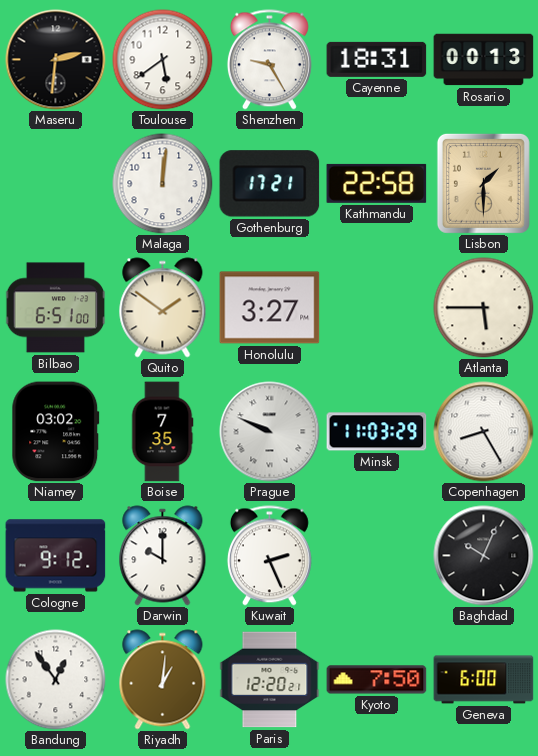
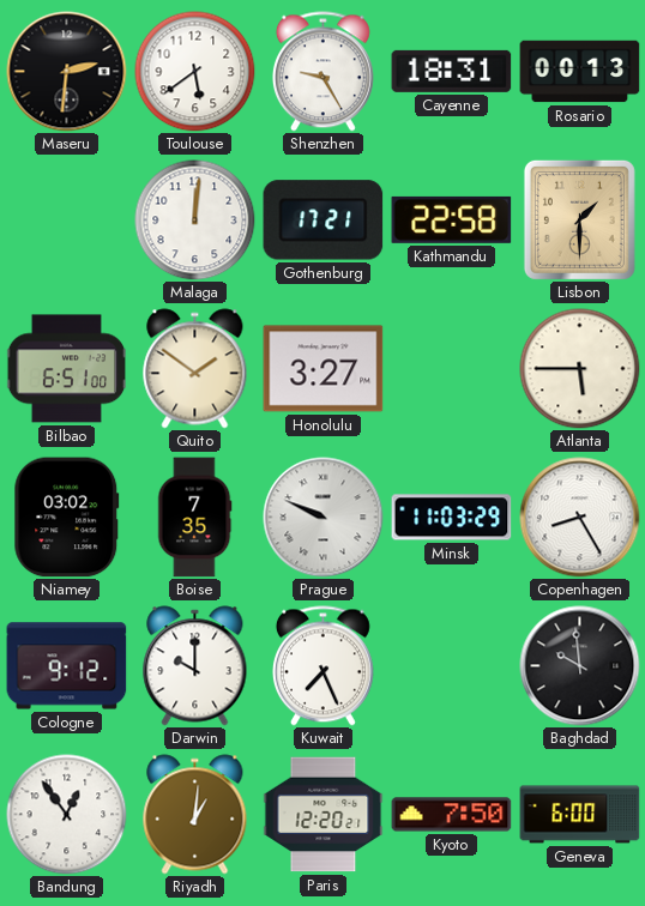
Kuwait: 2:26 -> 7:26 (322, 666)
Baghdad: 10:04 -> 9:59 (580, 666)
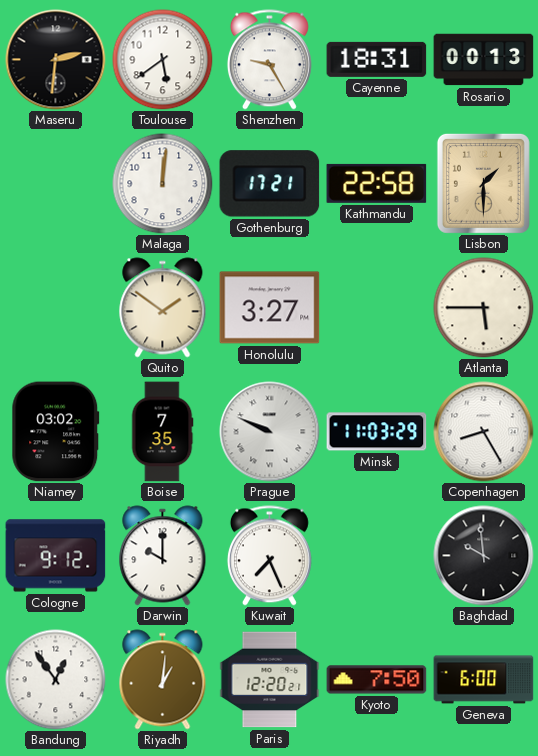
Bilbao: 6:51 -> none (66, 369)
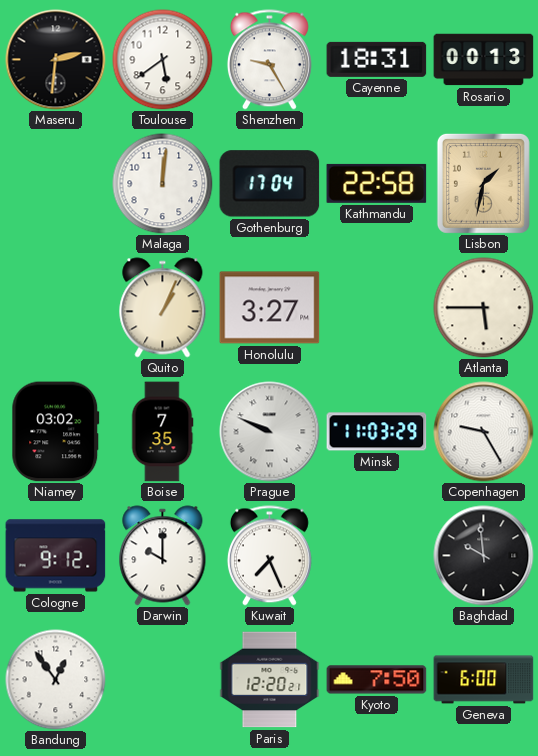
Gothenburg: 17:21 -> 17:04 (270, 184)
Lisbon: 1:30 -> 1:32 (483, 183)
Quito: 1:51 -> 1:04 (163, 308)
Copenhagen: 8:25 -> 9:25 (484, 432)
Riyadh: 1:01 -> none (163, 680)
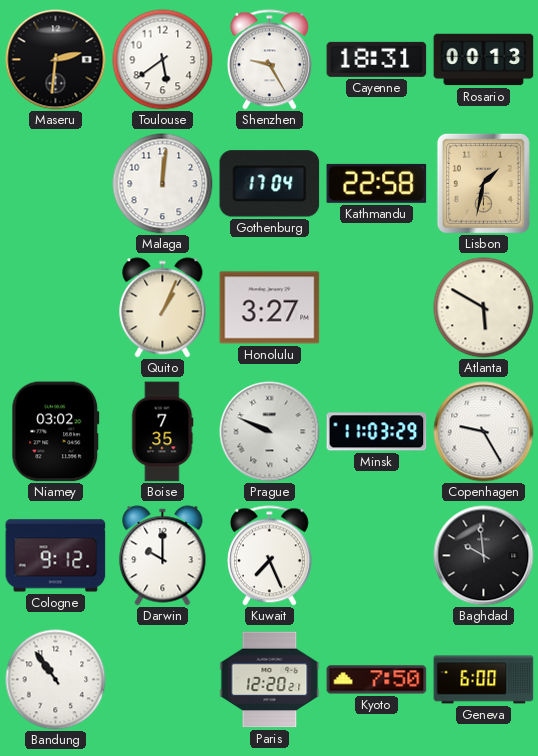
Atlanta: 5:45 -> 5:50 (484, 308)
Bandung: 12:54 -> 10:54 (56, 680)
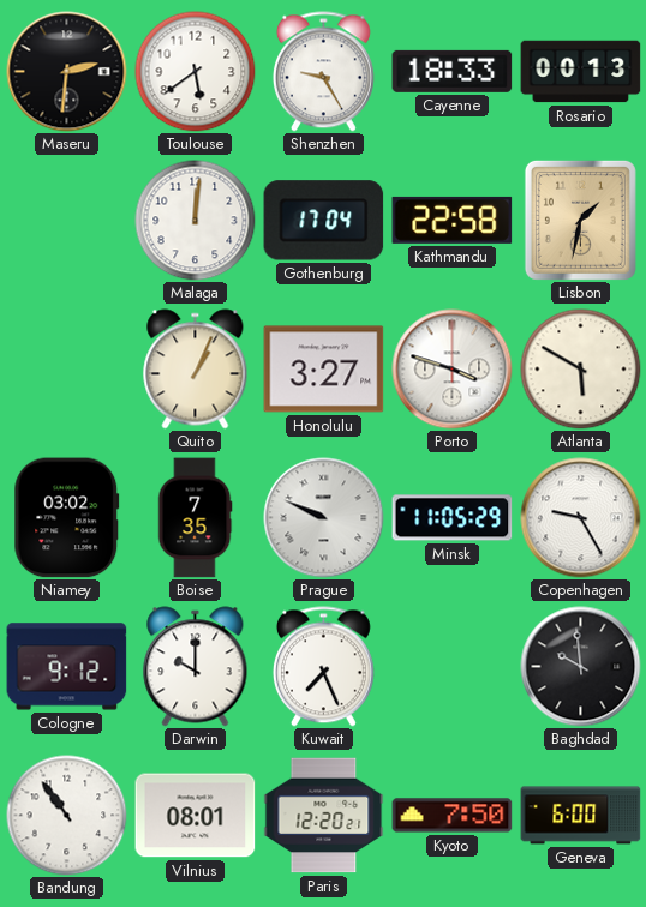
Cayenne: 18:31 -> 18:33 (453, 71)
Porto: none -> 3:48 (453, 370)
Minsk: 11:03 -> 11:05 (453, 518)
Vilnius: none -> 08:01 (196, 816)
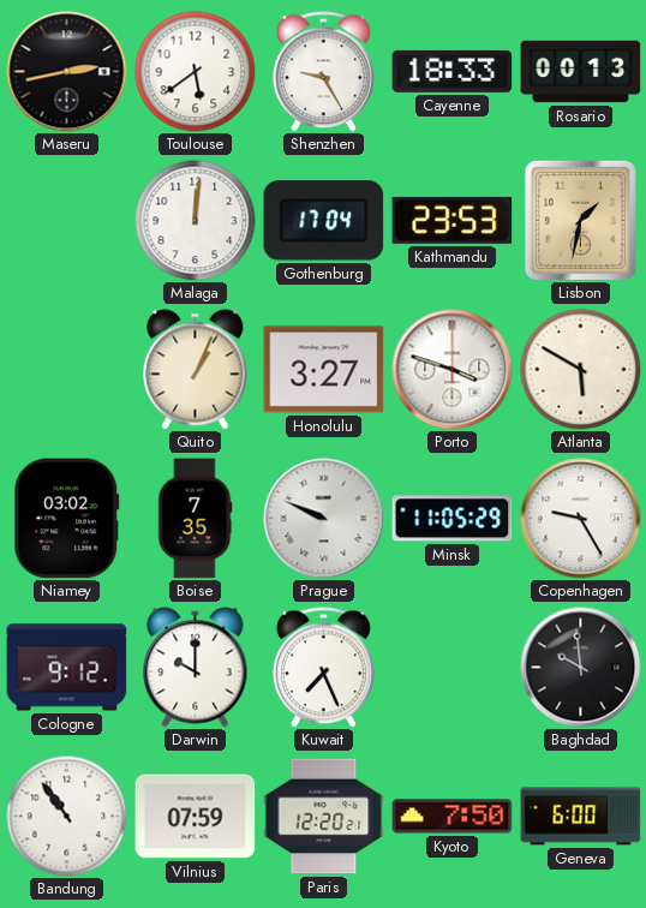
Maseru: 2:31 -> 2:43 (67, 72)
Kathmandu: 22:58 -> 23:53 (453, 220)
Vilnius: 08:01 -> 07:59 (196, 817)
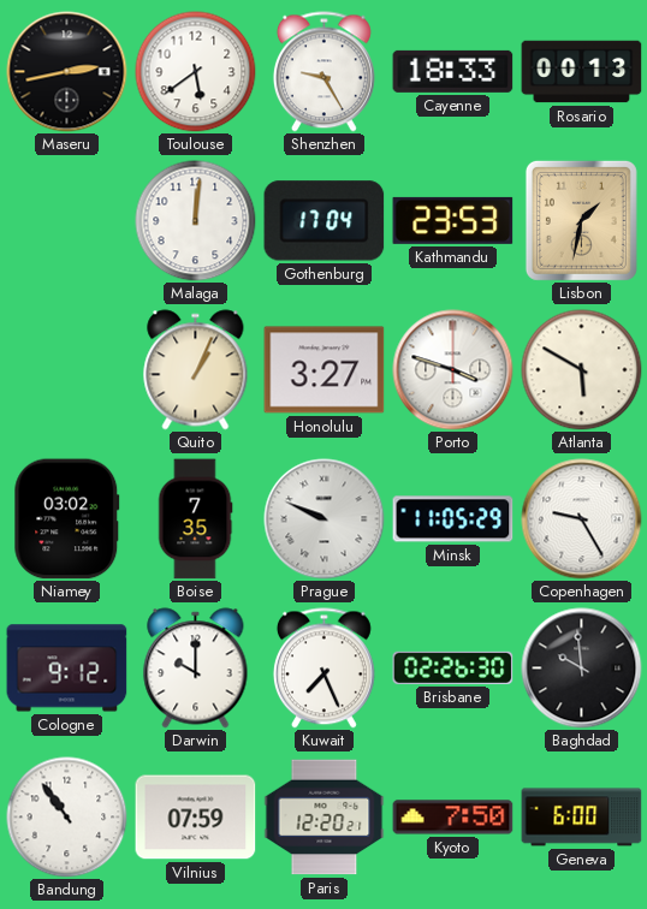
Brisbane: none -> 02:26 (453, 667)
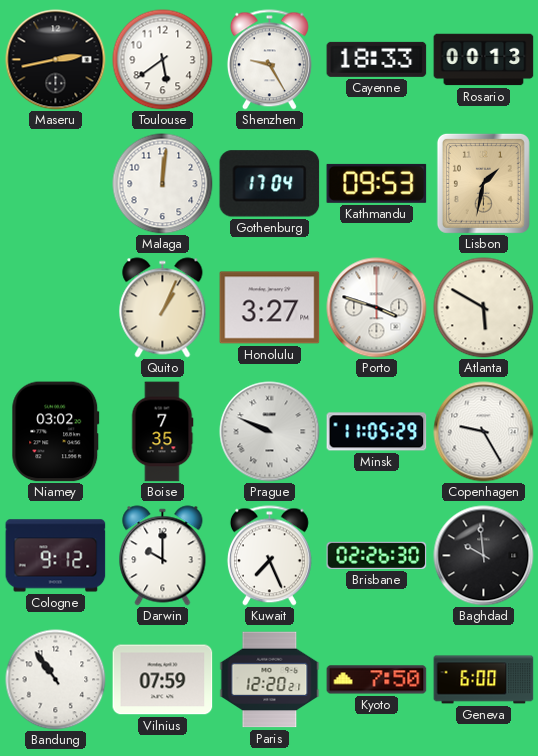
Kathmandu: 23:53 -> 09:53 (377, 183)
